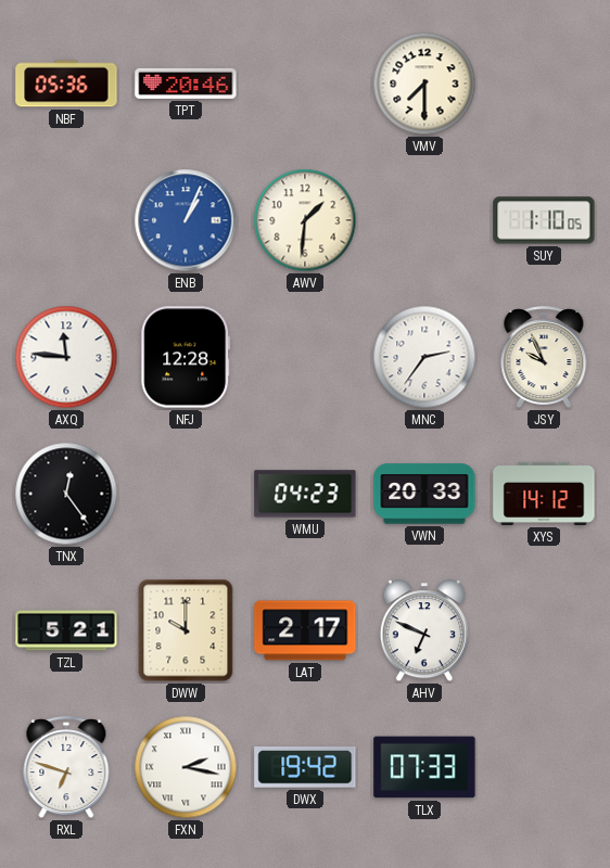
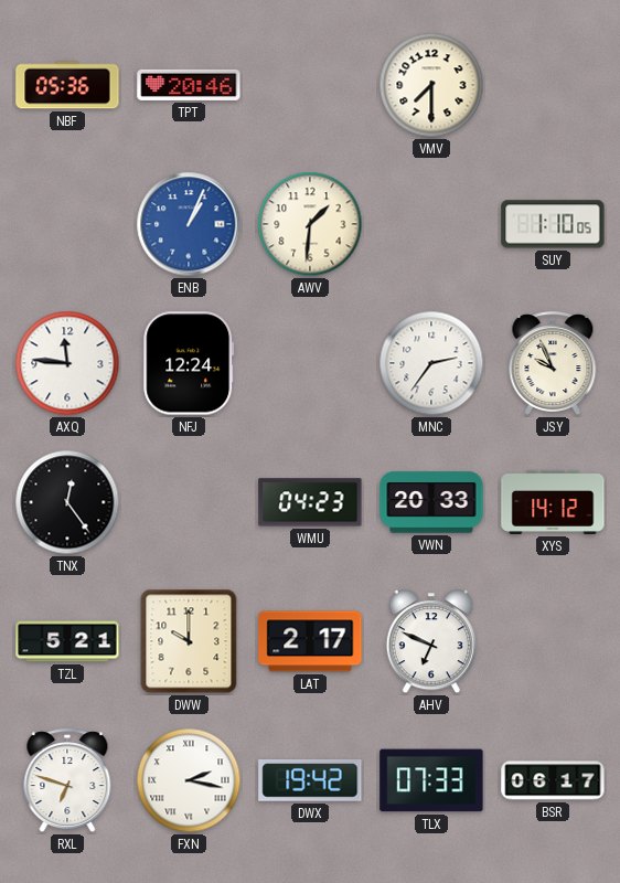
NFJ: 12:28 -> 12:24 (189, 363)
BSR: none -> 06:17 (553, 780)
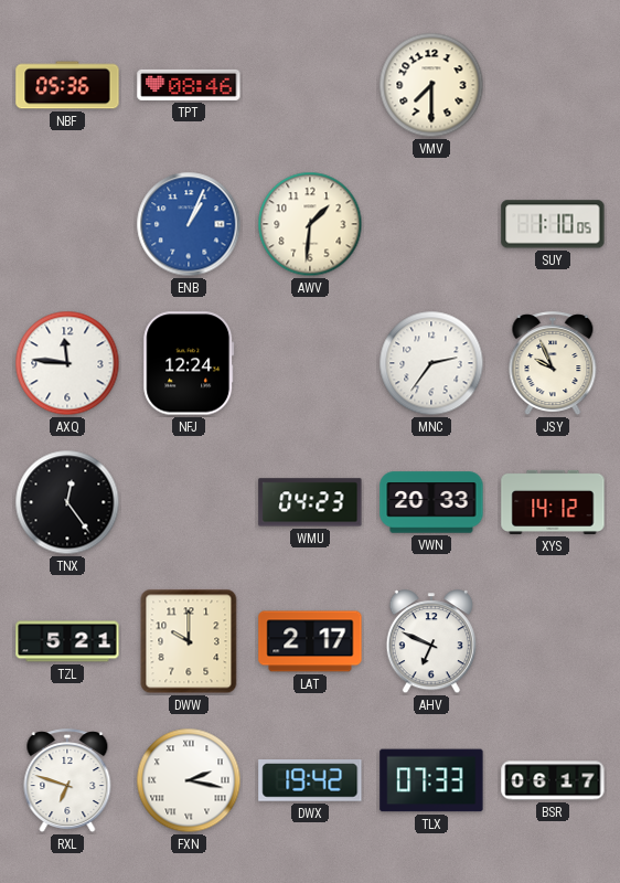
TPT: 20:46 -> 08:46 (189, 85)
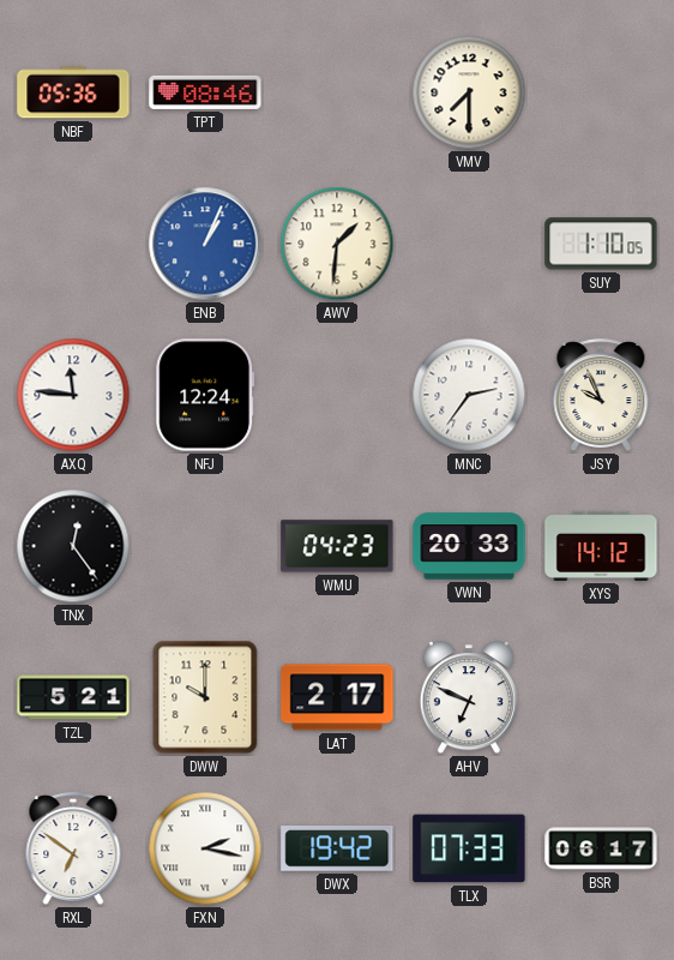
RXL: 6:48 -> 6:51 (73, 850)
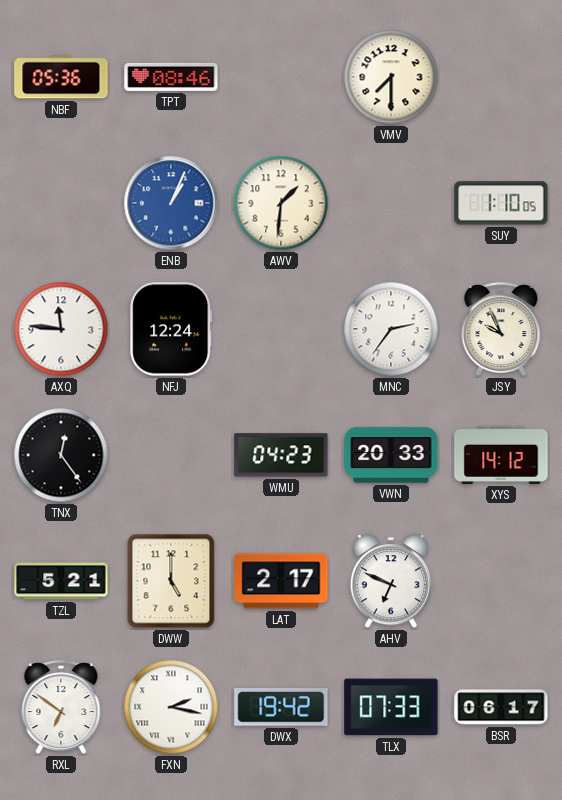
DWW: 10:00 -> 5:00 (171, 581)
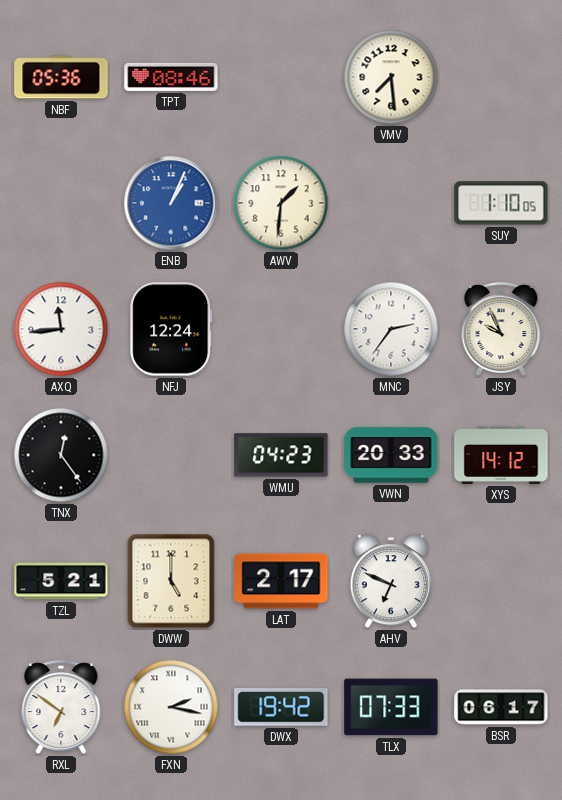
VMV: 7:30 -> 7:29 (391, 77)
AXQ: 11:46 -> 11:44 (61, 329)
